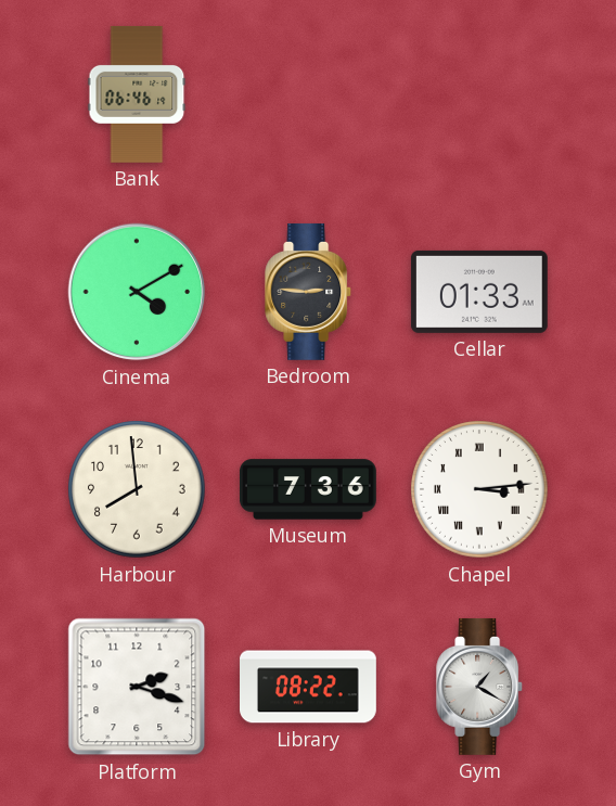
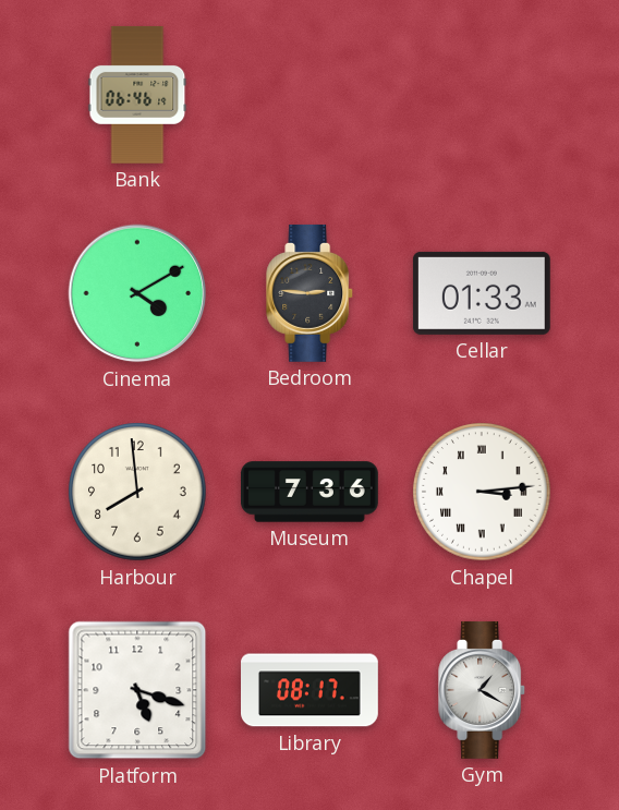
Platform: 2:18 -> 5:18 (137, 690)
Library: 08:22 -> 08:17 (311, 690)
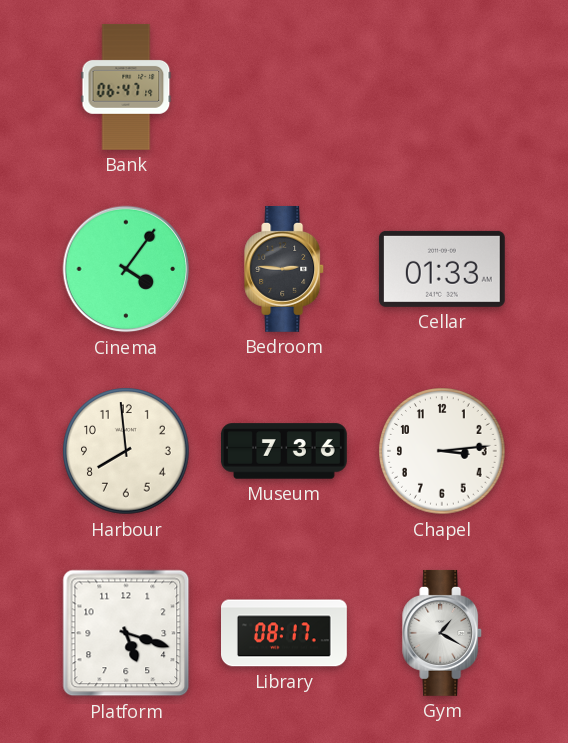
Bank: 06:46 -> 06:47 (126, 87)
Cinema: 4:10 -> 4:06 (126, 269)
Chapel numerals: Roman -> Arabic (442, 451)
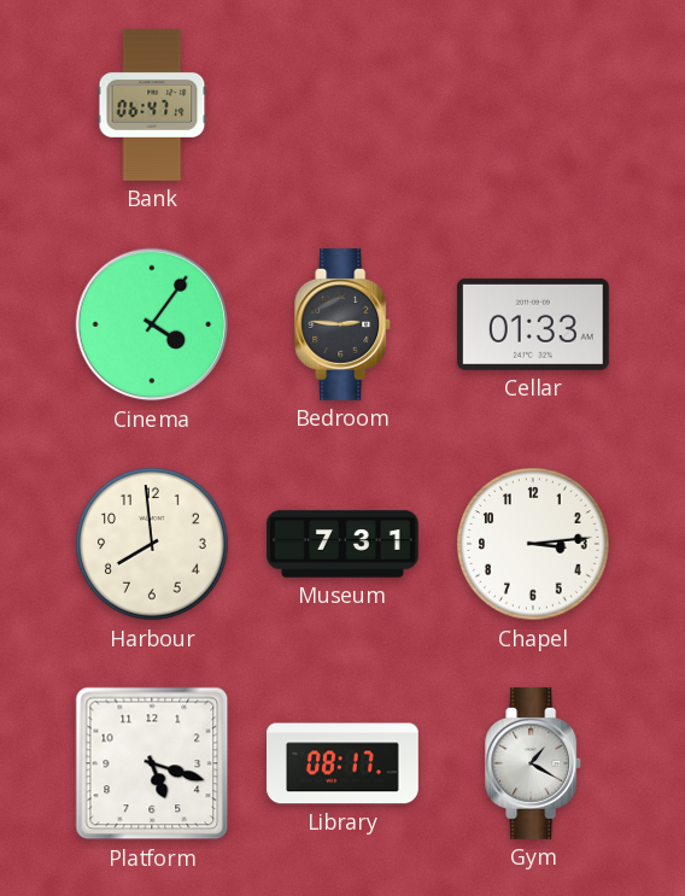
Museum: 7:36 -> 7:31 (344, 544)
